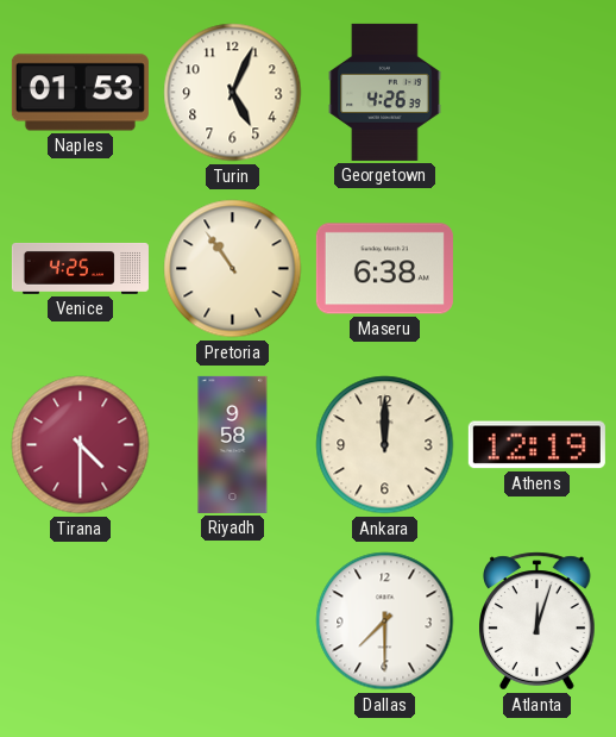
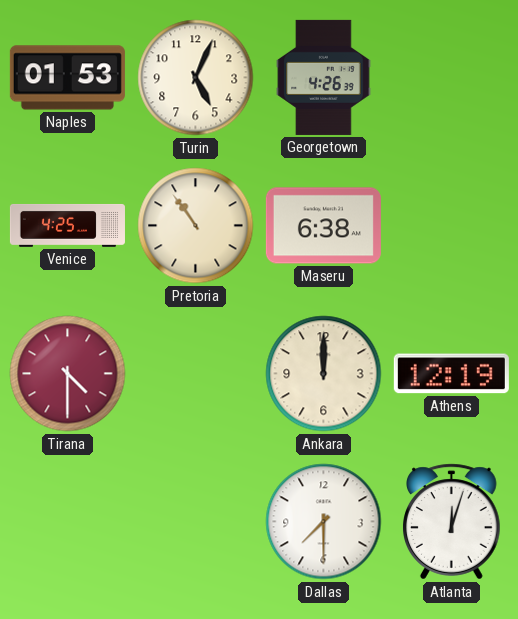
Riyadh: 9:58 -> none (233, 444)
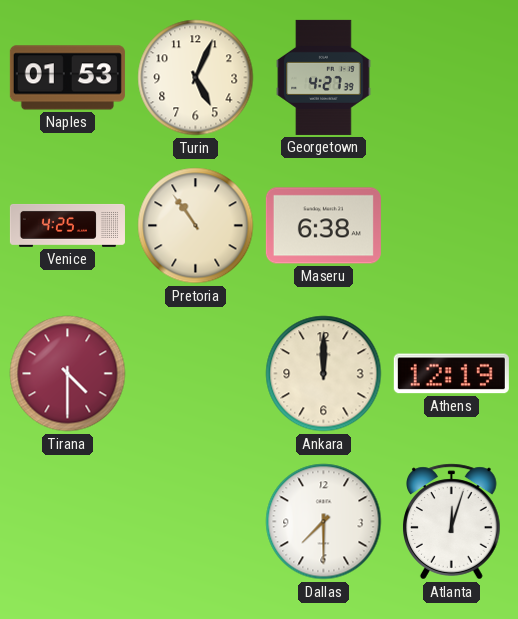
Georgetown: 4:26 -> 4:27 (324, 77)
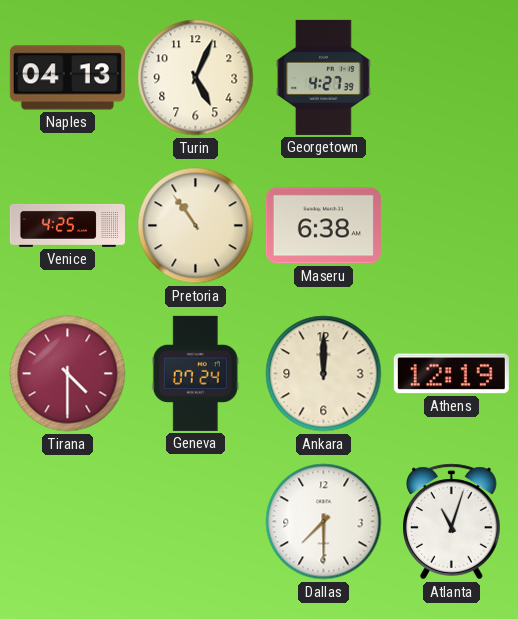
Naples: 01:53 -> 04:13 (67, 78)
Geneva: none -> 07:24 (195, 373)
Atlanta: 12:03 -> 11:03 (452, 522)
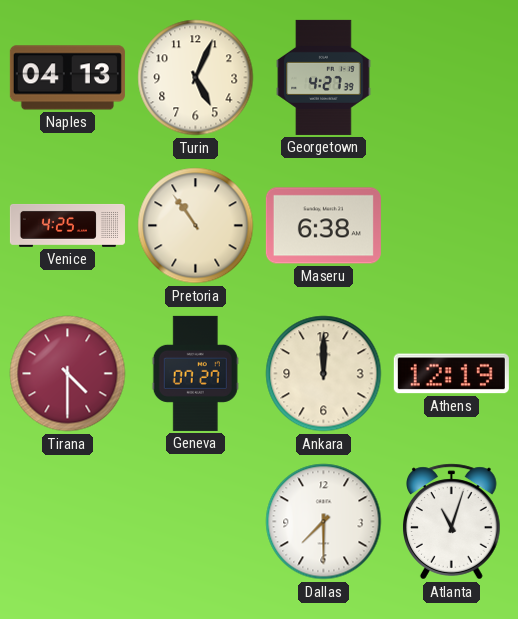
Geneva: 07:24 -> 07:27 (195, 373)
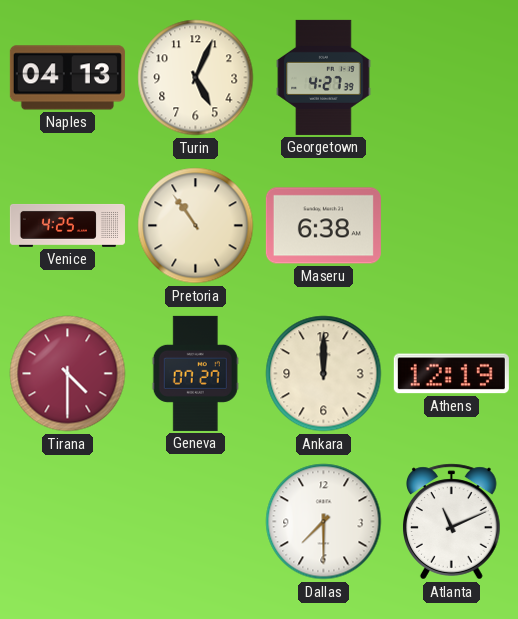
Atlanta: 11:03 -> 11:11 (452, 522)
